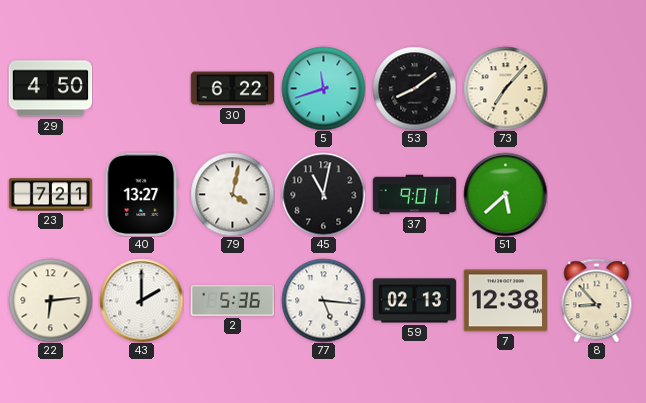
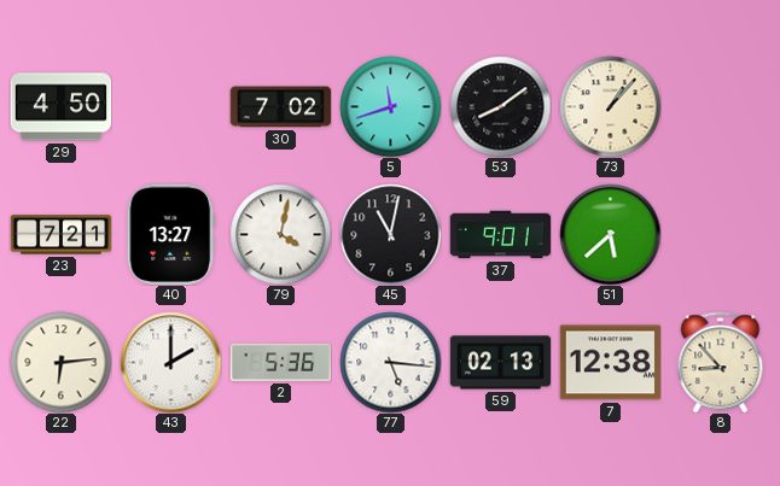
30: 6:22 -> 7:02 (280, 107)
73: 7:07 -> 1:07 (610, 106)
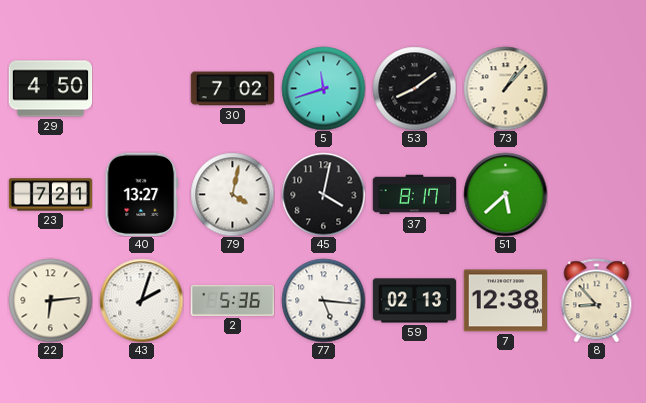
45: 11:02 -> 4:02 (323, 194)
37: 9:01 -> 8:17 (414, 195)
43: 2:00 -> 2:03 (141, 300)
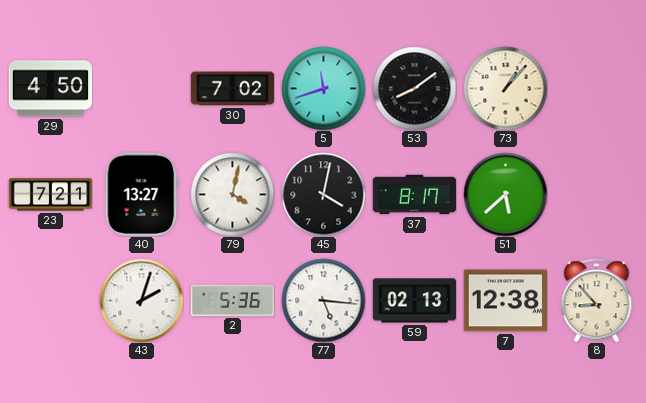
22: 6:14 -> none (50, 300)
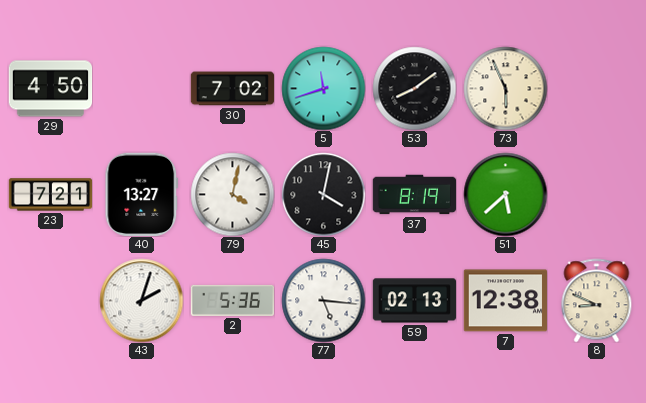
73: 1:07 -> 5:56 (505, 88)
37: 8:17 -> 8:19 (414, 195)
8: 8:53 -> 8:49 (597, 300)
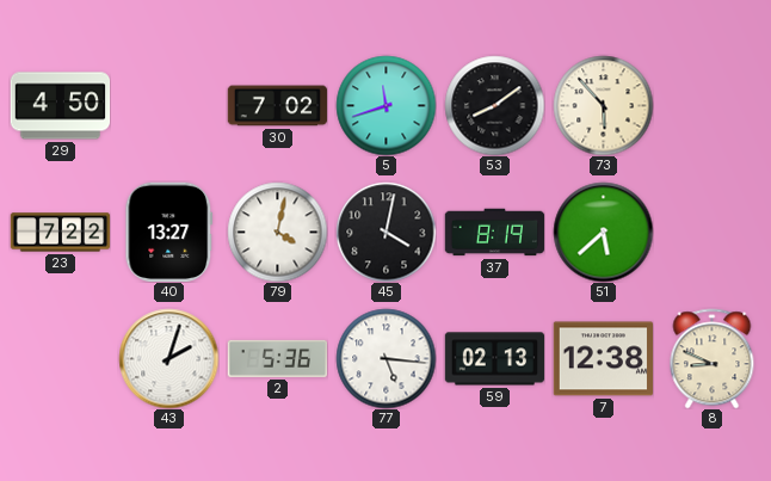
73: 5:56 -> 5:53 (603, 105)
23: 7:21 -> 7:22 (60, 233)
